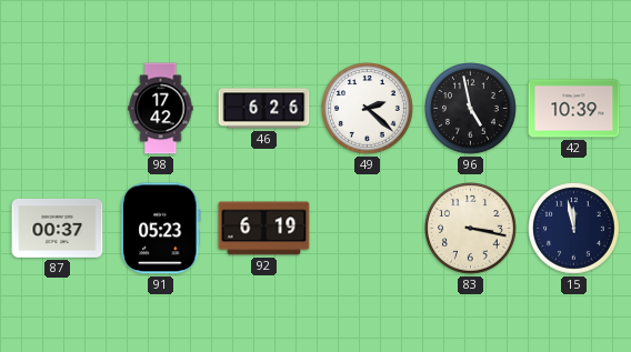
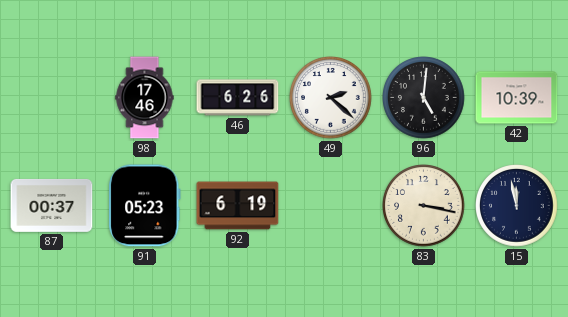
98: 17:42 -> 17:46 (145, 98)
96: 4:58 -> 5:01 (424, 98)
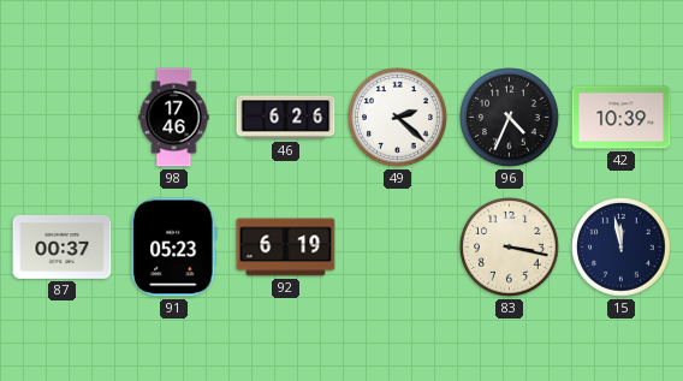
96: 5:01 -> 4:34 (510, 118)
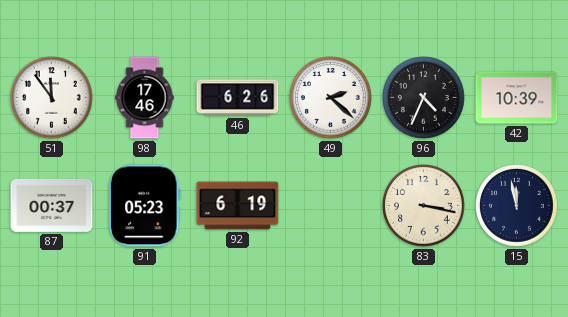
51: none -> 11:54 (52, 98)
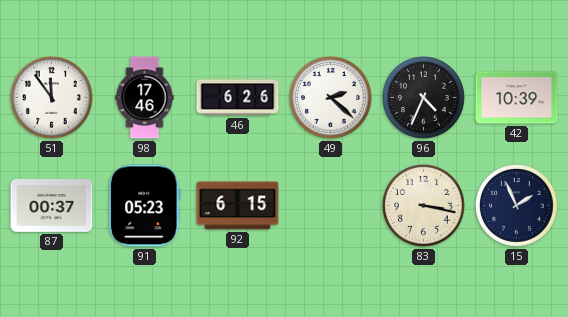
92: 6:19 -> 6:15 (238, 206)
15: 11:58 -> 1:56 (517, 206)
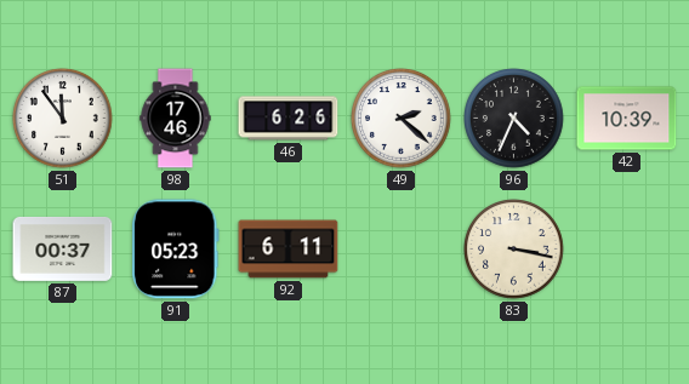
92: 6:15 -> 6:11 (289, 250)
15: 1:56 -> none (517, 206)
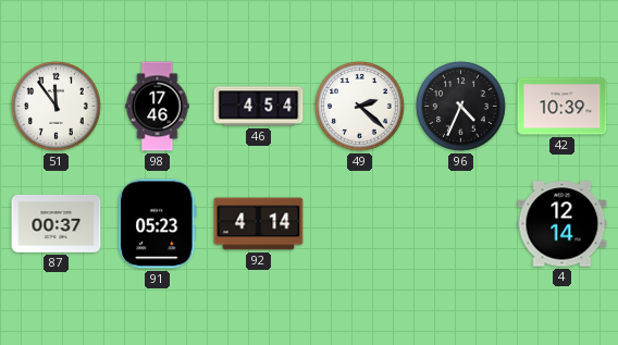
46: 6:26 -> 4:54 (259, 107)
92: 6:11 -> 4:14 (259, 224)
83: 3:17 -> none (514, 250)
4: none -> 12:14 (563, 224)
